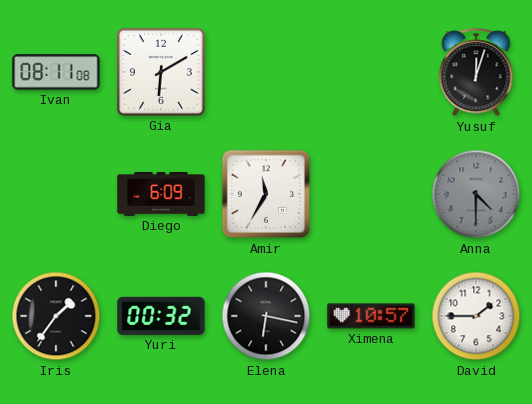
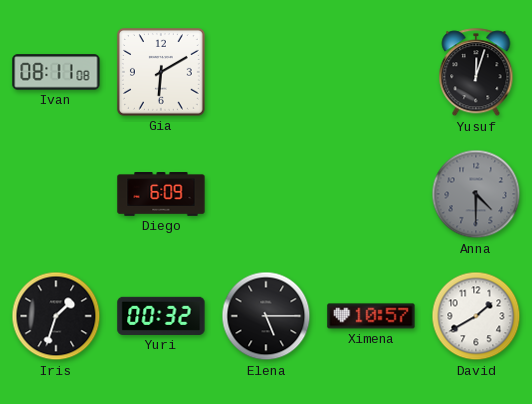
Amir: 11:35 -> none (266, 194)
Iris: 1:36 -> 1:33 (56, 316)
Elena: 6:17 -> 5:15 (266, 316)
David: 1:45 -> 1:40 (476, 316)
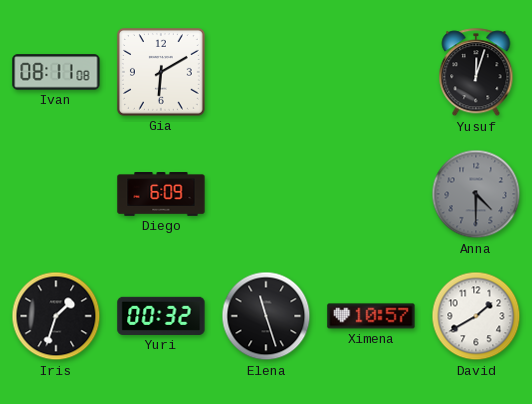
Elena: 5:15 -> 11:27 (266, 316)
